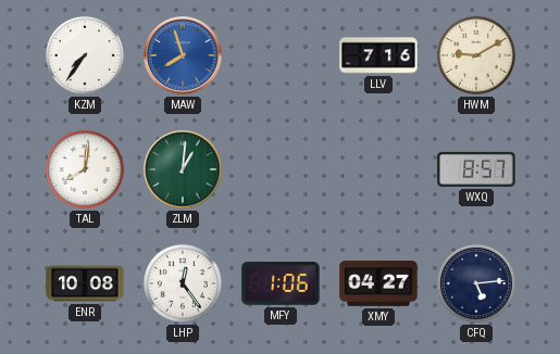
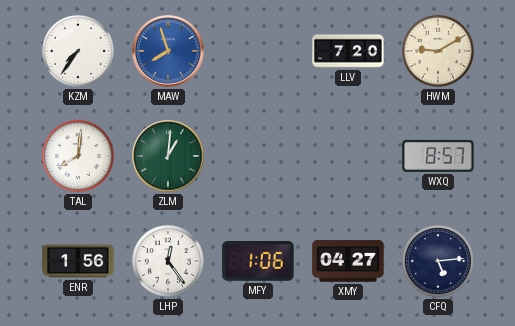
LLV: 7:16 -> 7:20 (348, 51)
ENR: 10:08 -> 1:56 (78, 261)
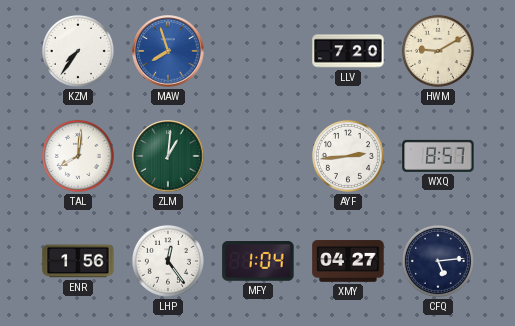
AYF: none -> 2:44 (348, 156)
MFY: 1:06 -> 1:04 (258, 262)
